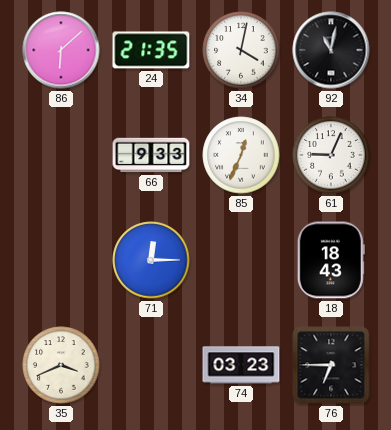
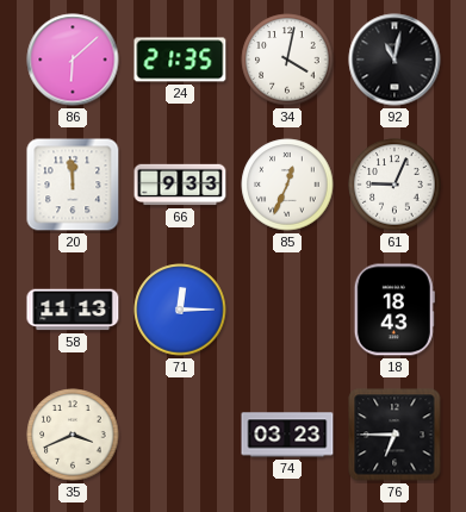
20: none -> 11:59 (73, 185)
58: none -> 11:13 (73, 310)
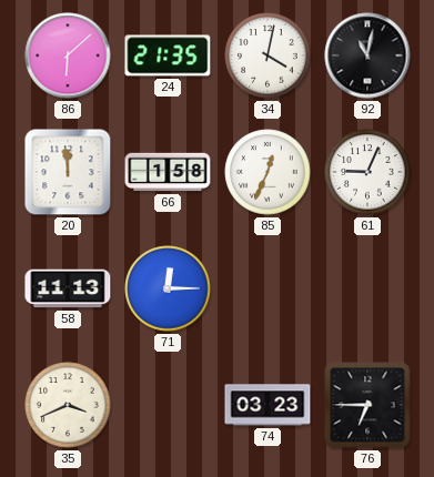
66: 9:33 -> 1:58 (168, 172)
18: 18:43 -> none (394, 310)
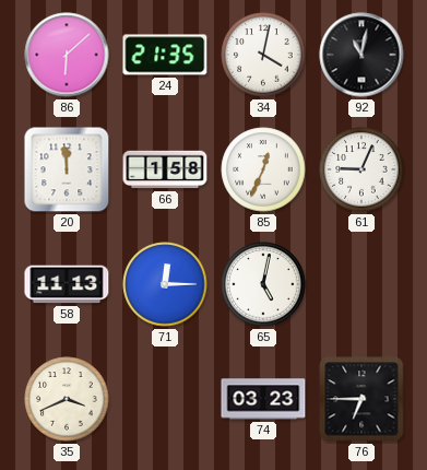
65: none -> 5:02 (263, 284)
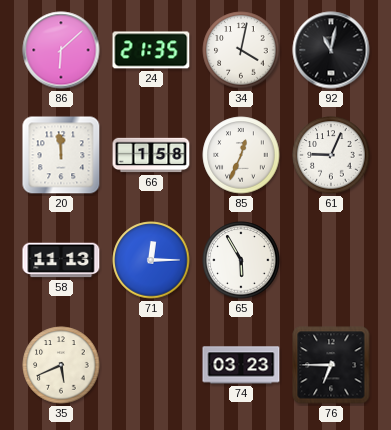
65: 5:02 -> 5:55 (241, 260)
35: 3:41 -> 5:41 (61, 365)
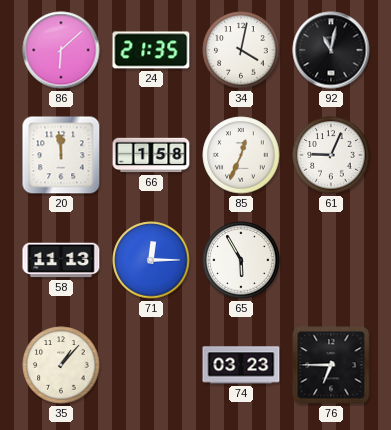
35: 5:41 -> 1:07 (61, 365)
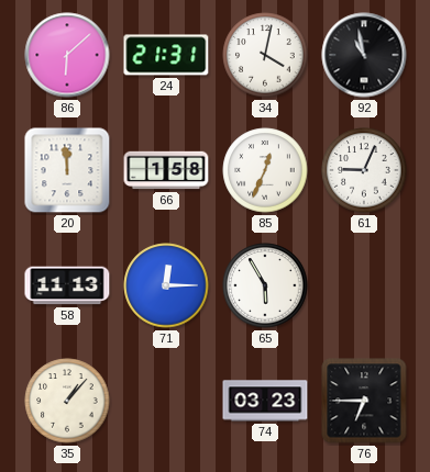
24: 21:35 -> 21:31 (166, 55)
92: 11:02 -> 10:58 (364, 55)
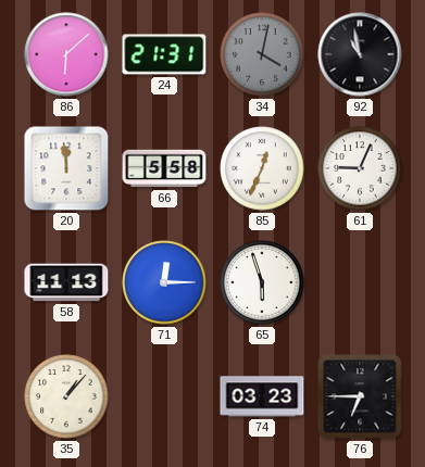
34 dial: white -> grey (262, 54)
66: 1:58 -> 5:58 (164, 168)
65: 5:55 -> 5:57 (262, 282)
